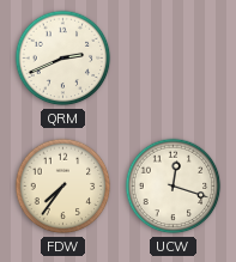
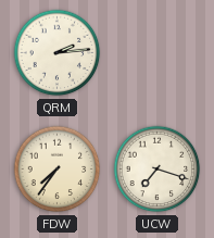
QRM: 2:41 -> 2:14 (58, 53)
UCW: 12:18 -> 7:18 (158, 170)
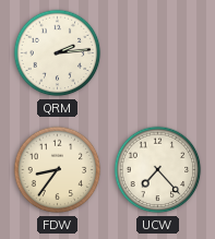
FDW: 7:36 -> 8:36 (58, 170)
UCW: 7:18 -> 7:23 (158, 170)
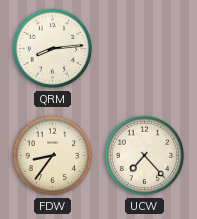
QRM: 2:14 -> 8:14 (53, 49)
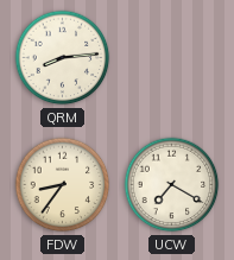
UCW: 7:23 -> 7:20 (172, 185)
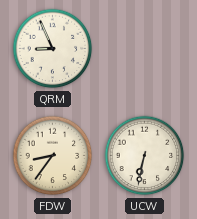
QRM: 8:14 -> 8:56 (53, 49)
UCW: 7:20 -> 6:32 (145, 156)
